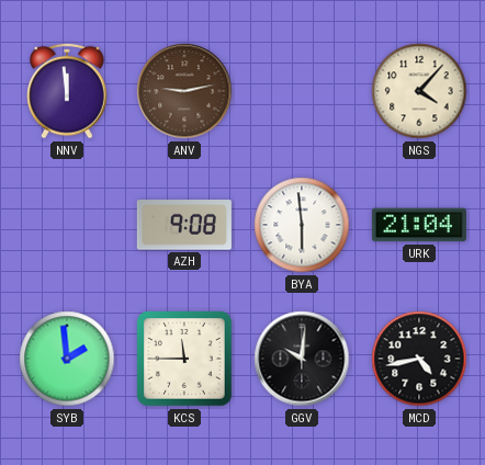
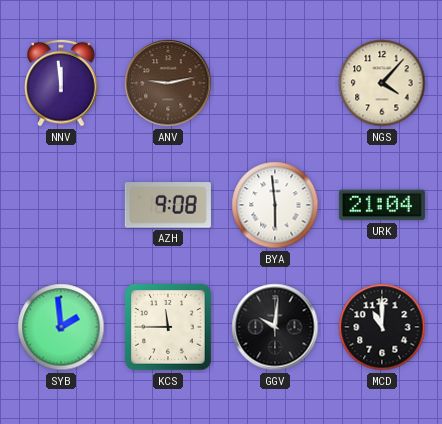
MCD: 4:43 -> 11:00 (382, 327)
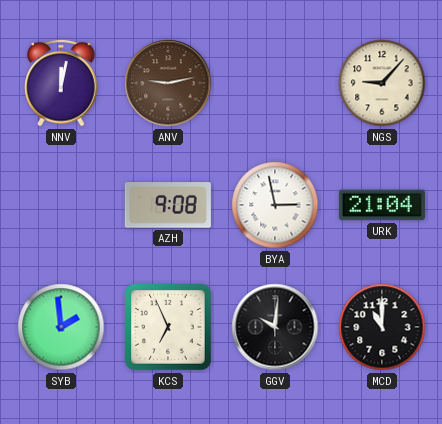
NNV: 11:59 -> 12:02 (61, 83)
NGS: 4:07 -> 9:07 (382, 83)
BYA: 5:59 -> 2:58 (275, 205)
KCS: 11:45 -> 6:56 (168, 327)
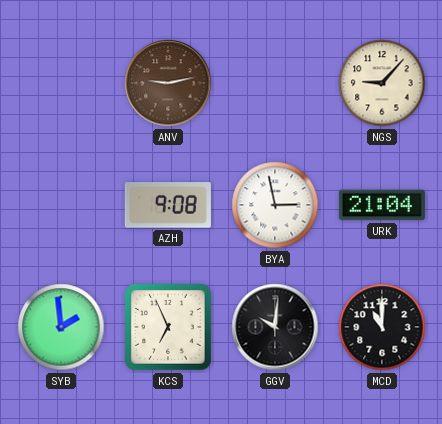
NNV: 12:02 -> none (61, 83)
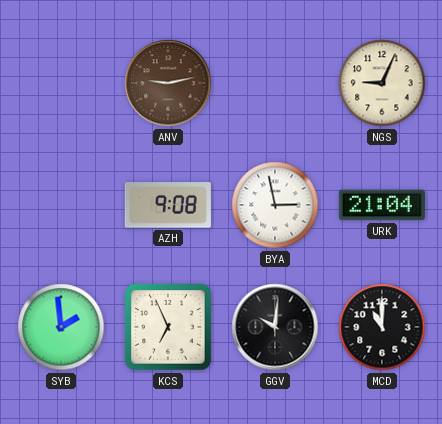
NGS: 9:07 -> 9:04 (382, 83)
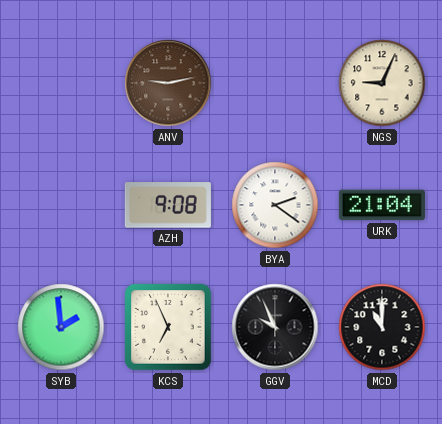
BYA: 2:58 -> 2:21 (275, 205)
GGV: 10:01 -> 9:56 (275, 327)
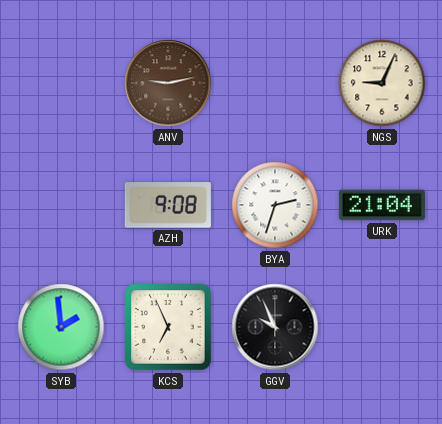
BYA: 2:21 -> 2:33 (275, 205)
MCD: 11:00 -> none (382, 327)
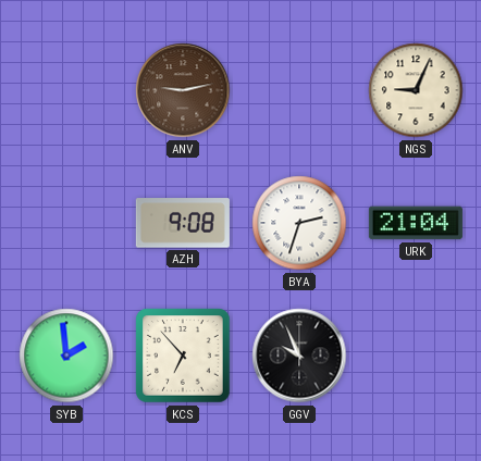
KCS: 6:56 -> 6:53 (183, 356)
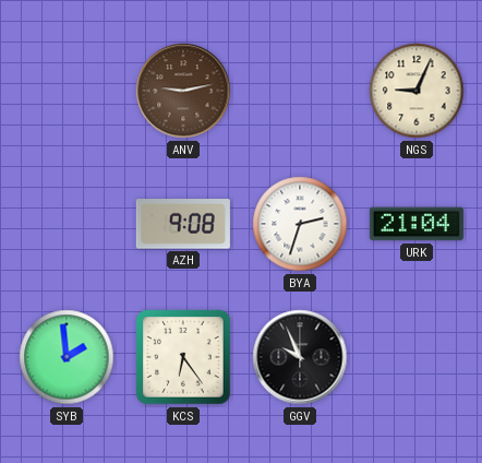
KCS: 6:53 -> 6:24 (183, 357)
